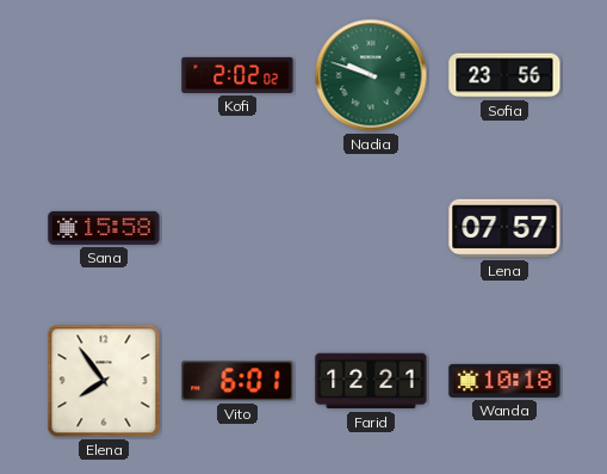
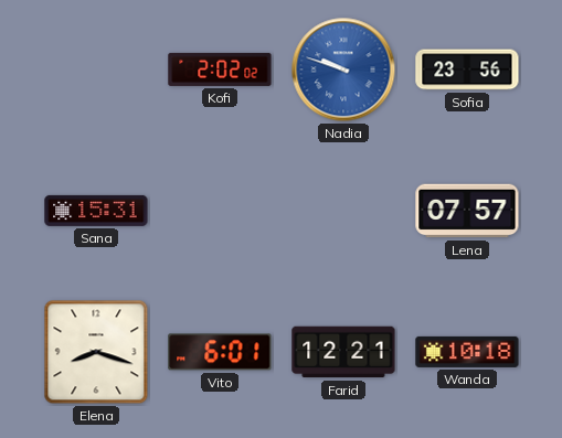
Nadia dial: green -> blue (343, 70)
Sana: 15:58 -> 15:31 (96, 211)
Elena: 7:54 -> 8:18 (96, 352)
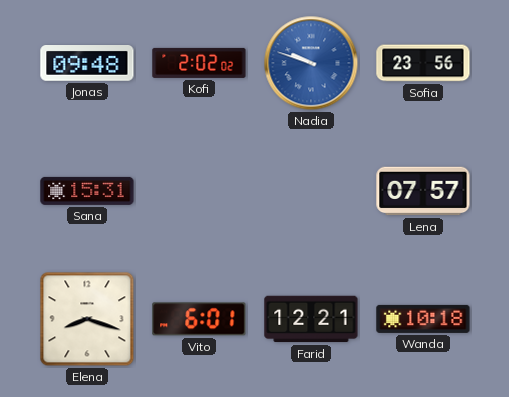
Jonas: none -> 09:48 (87, 64)
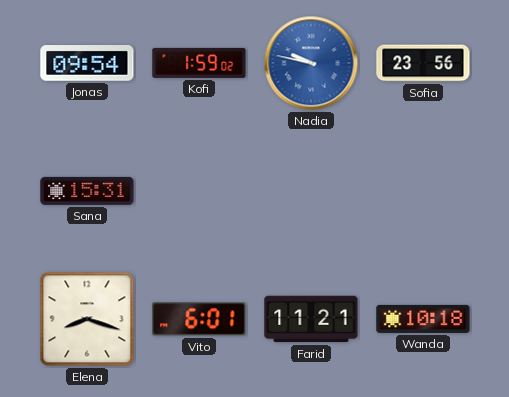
Jonas: 09:48 -> 09:54 (87, 64)
Kofi: 2:02 -> 1:59 (199, 63)
Nadia: 9:48 -> 9:47 (311, 63)
Lena: 07:57 -> none (423, 191)
Farid: 12:21 -> 11:21 (311, 319)
